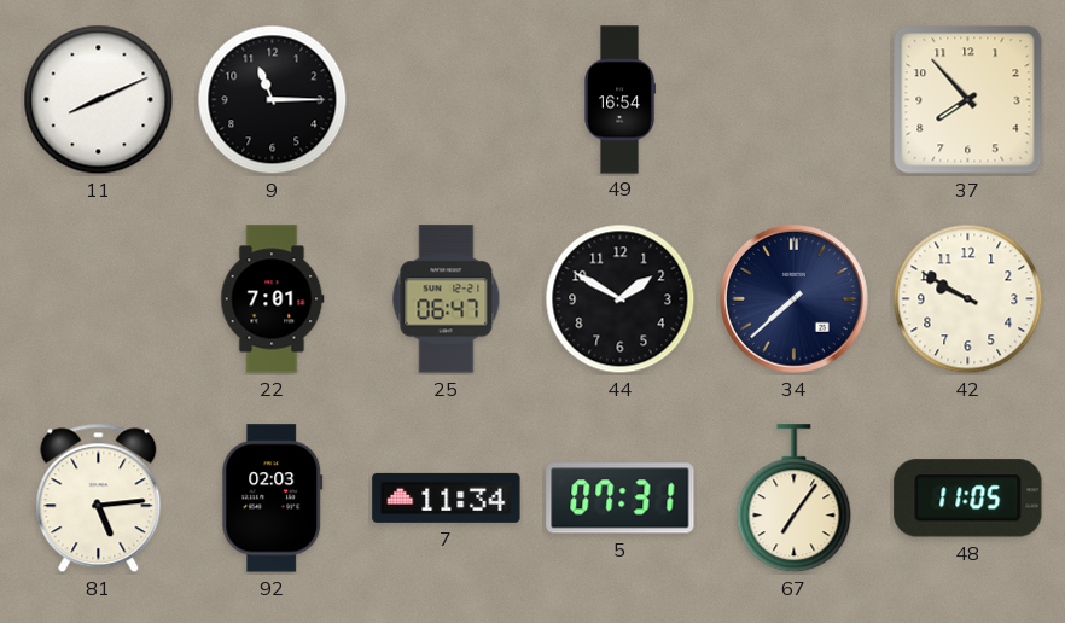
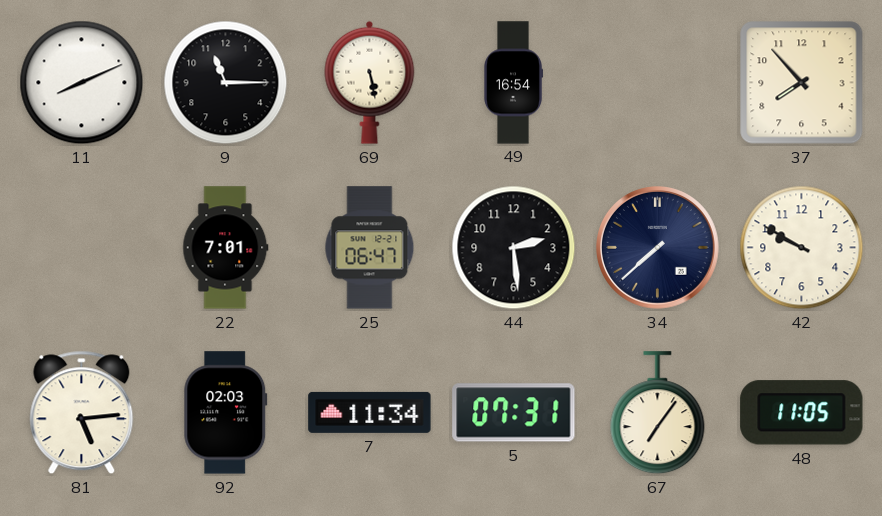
69: none -> 5:28 (370, 82)
44: 1:50 -> 2:29 (514, 248)
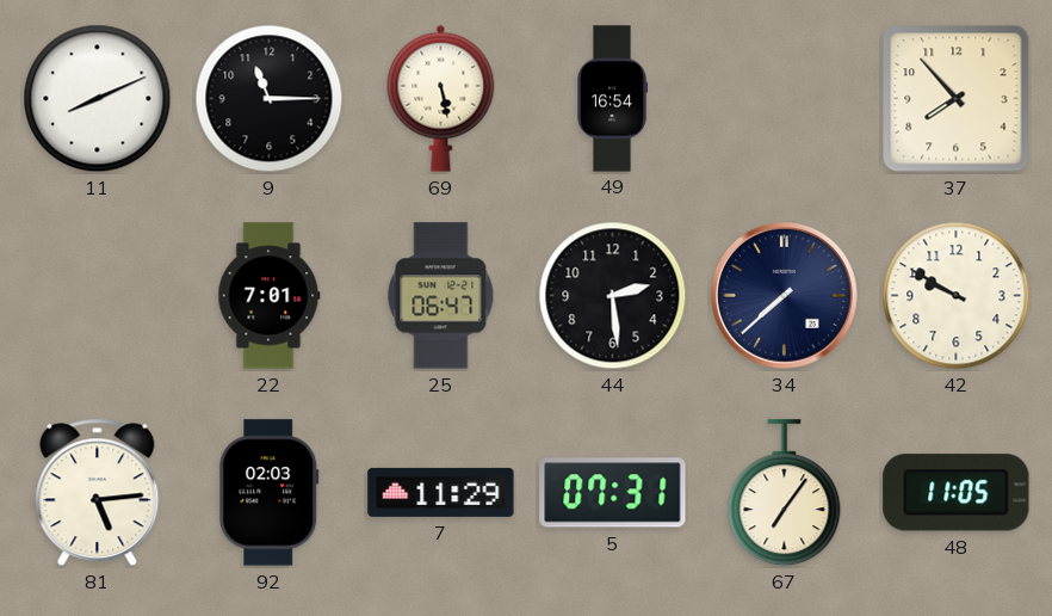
7: 11:34 -> 11:29 (441, 492)
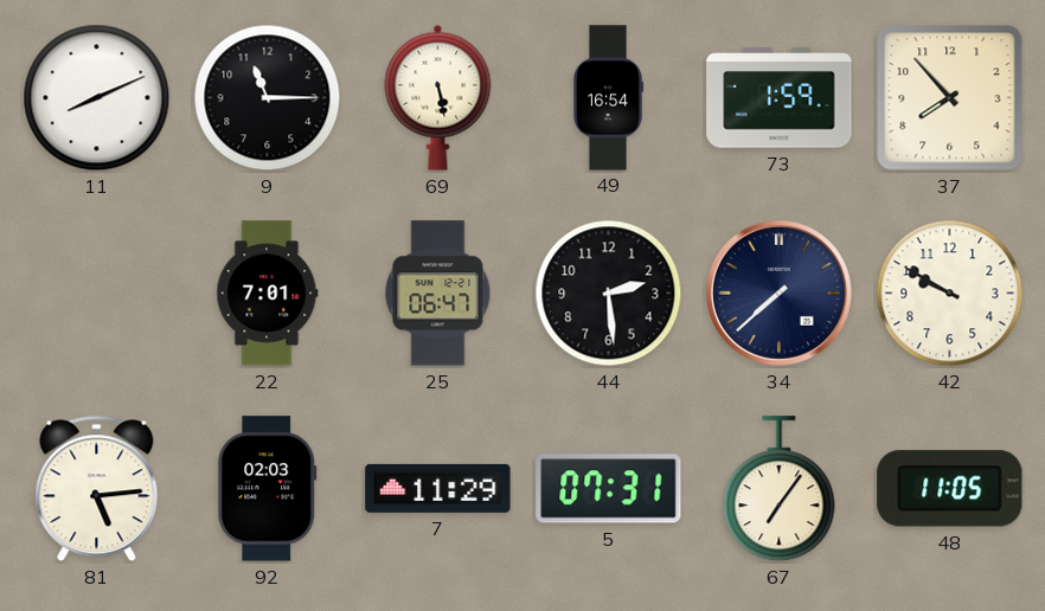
73: none -> 1:59 (780, 98)
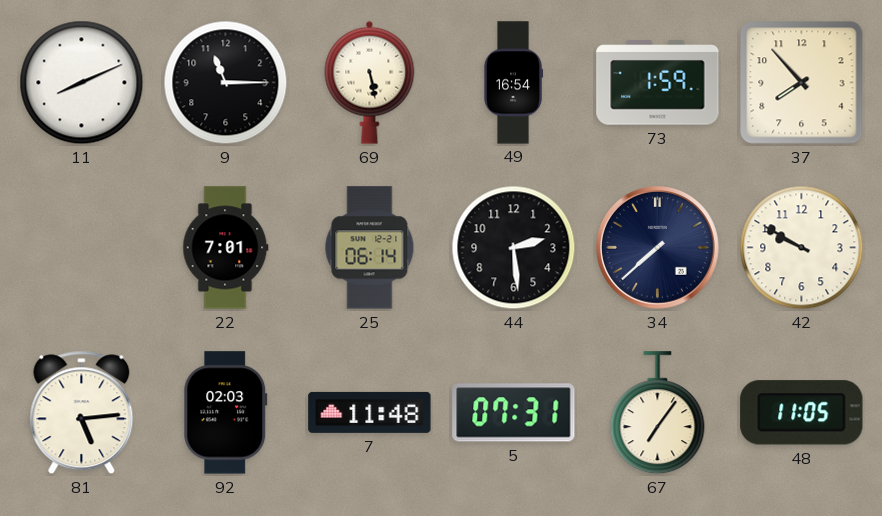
25: 06:47 -> 06:14 (370, 248)
7: 11:29 -> 11:48 (370, 412)
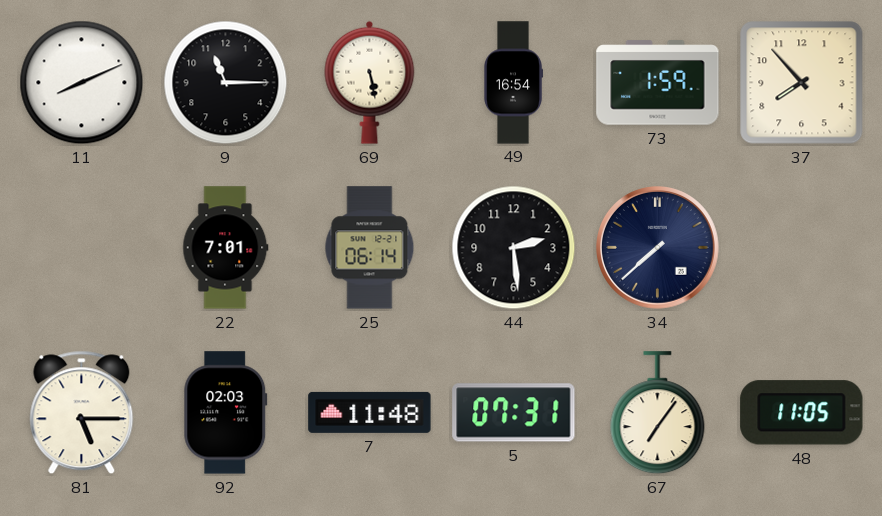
42: 9:50 -> none (802, 248)
81: 5:14 -> 5:15 (82, 413)
